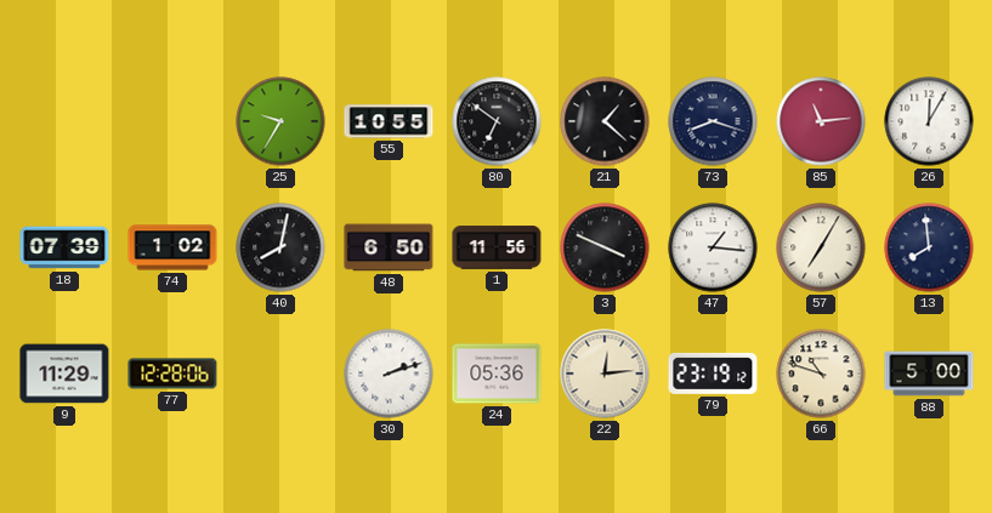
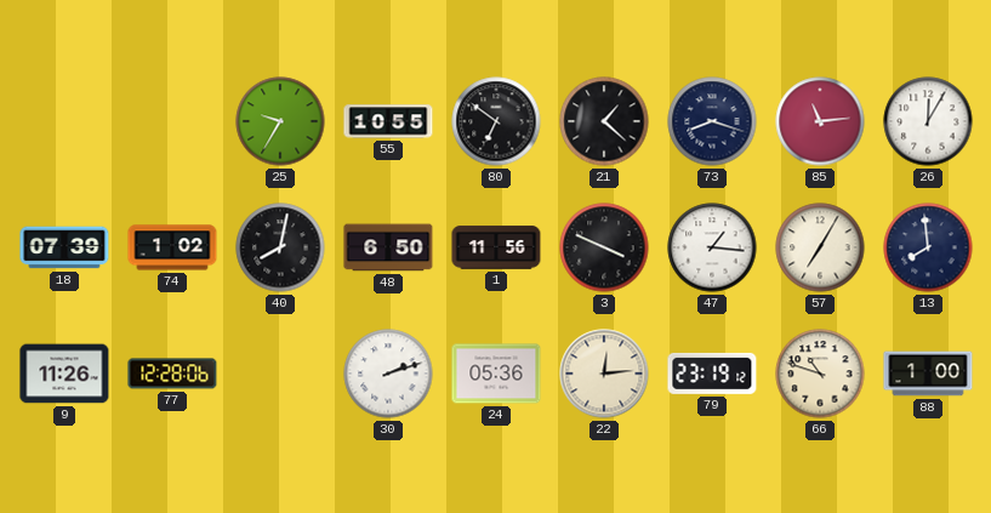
9: 11:29 -> 11:26 (64, 374)
88: 5:00 -> 1:00 (928, 374)
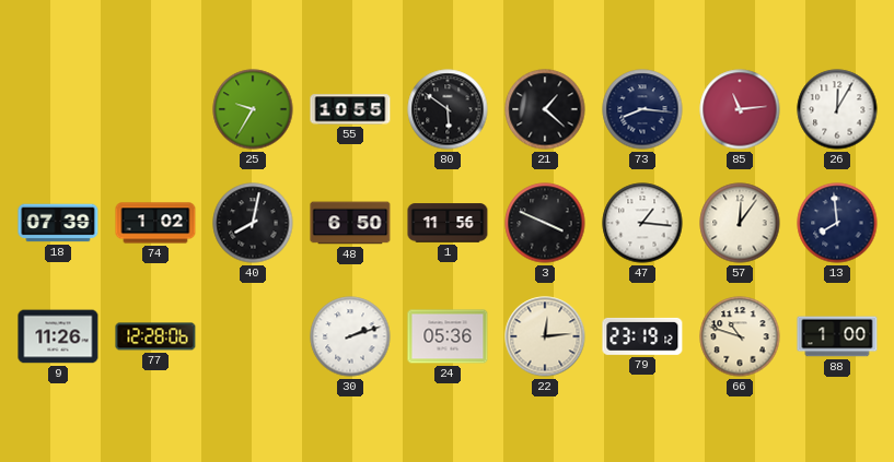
80: 6:51 -> 5:51 (448, 109)
73: 8:18 -> 8:16 (642, 109)
57: 7:05 -> 12:06 (740, 223)
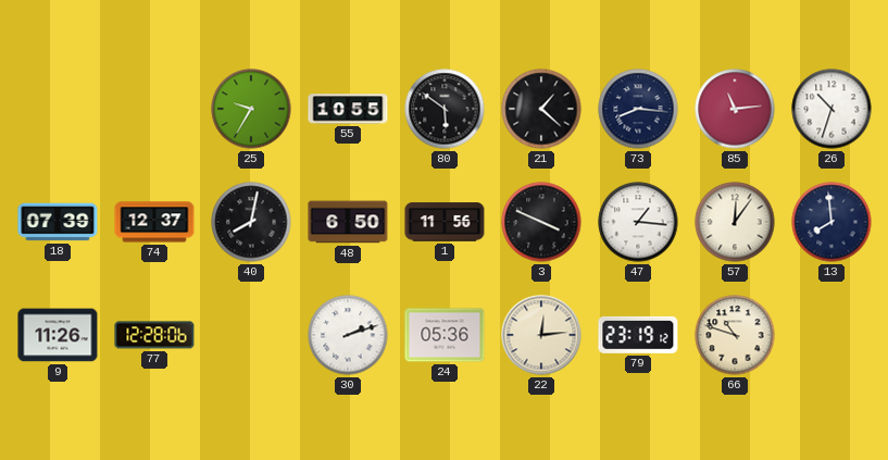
26: 12:05 -> 10:33 (831, 109)
74: 1:02 -> 12:37 (154, 222)
88: 1:00 -> none (837, 336)
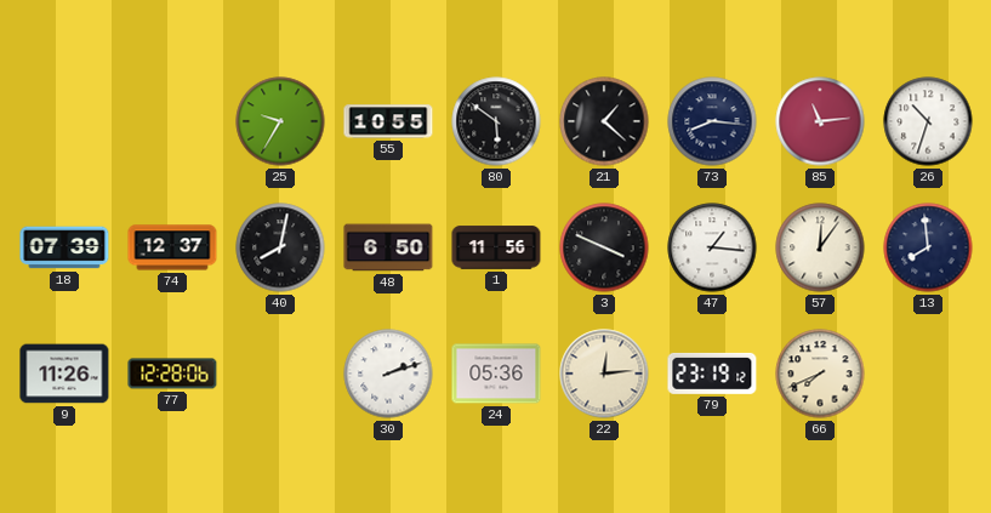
66: 10:48 -> 7:41 (820, 374)
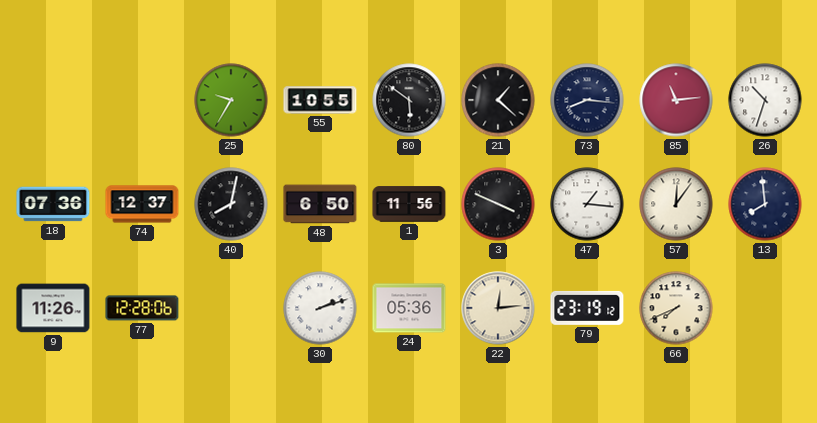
18: 07:39 -> 07:36 (53, 204)
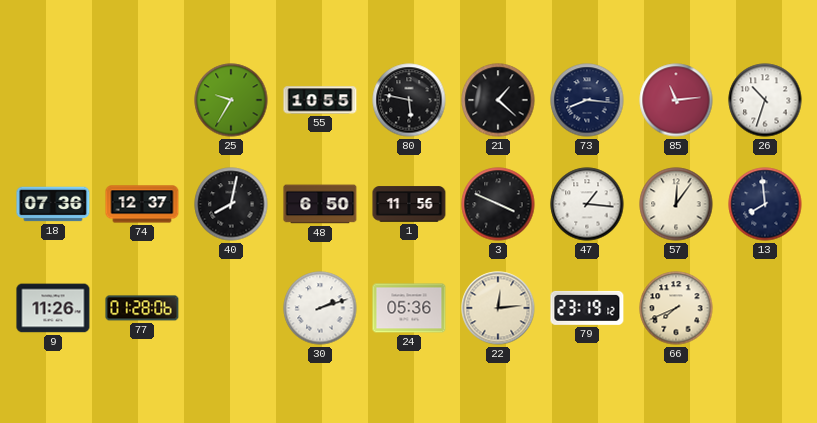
80: 5:51 -> 5:47 (409, 100)
77: 12:28 -> 01:28 (142, 308)
